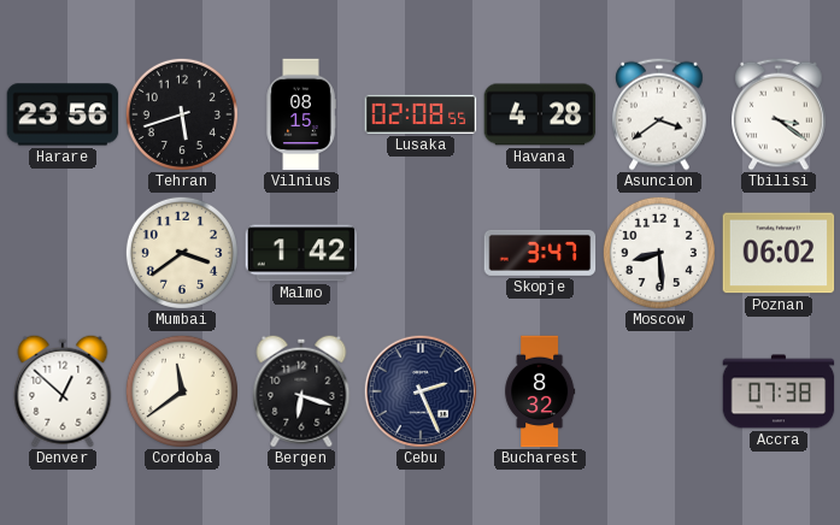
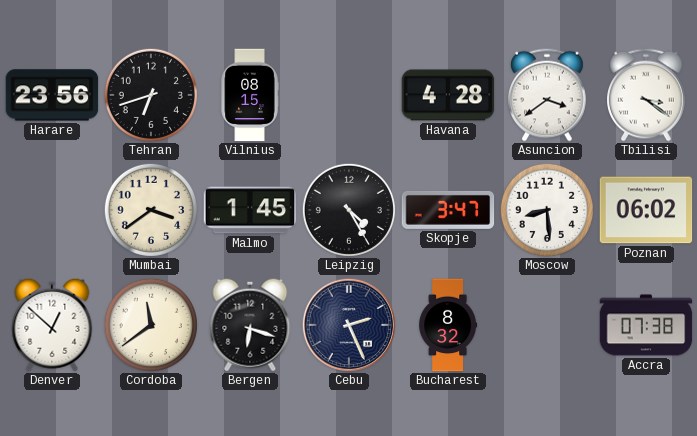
Tehran: 5:42 -> 6:42 (151, 95)
Lusaka: 02:08 -> none (421, 114)
Malmo: 1:42 -> 1:45 (250, 210)
Leipzig: none -> 4:25 (349, 210)
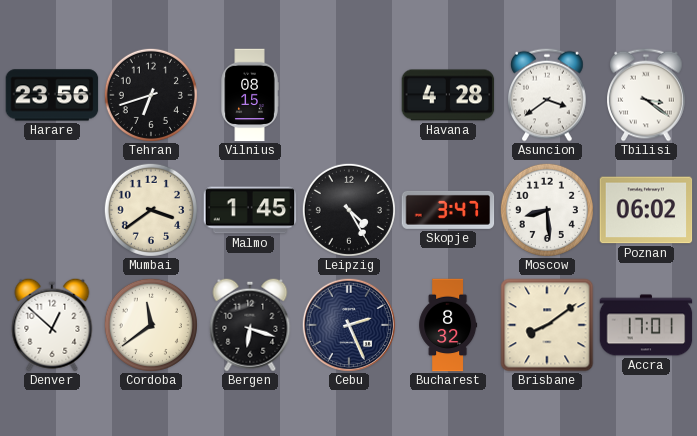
Brisbane: none -> 8:09 (547, 325)
Accra: 07:38 -> 17:01 (646, 325)
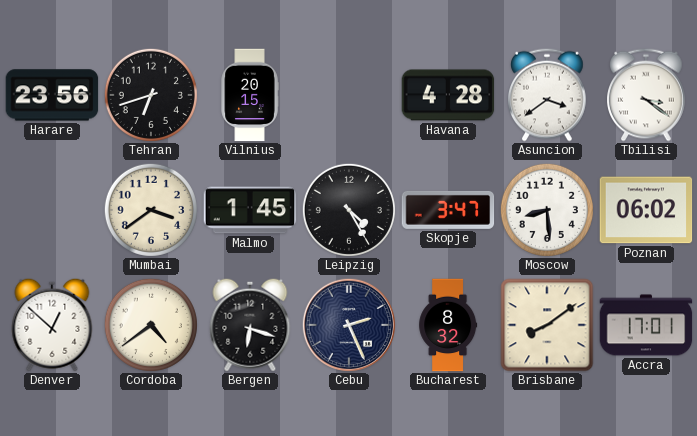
Vilnius: 08:15 -> 20:15 (250, 95)
Cordoba: 11:39 -> 4:39 (151, 325)
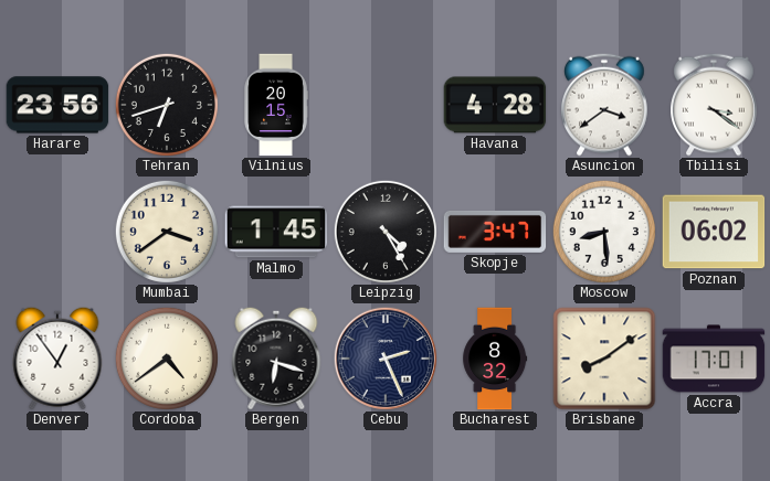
Denver: 12:52 -> 12:54 (57, 359)
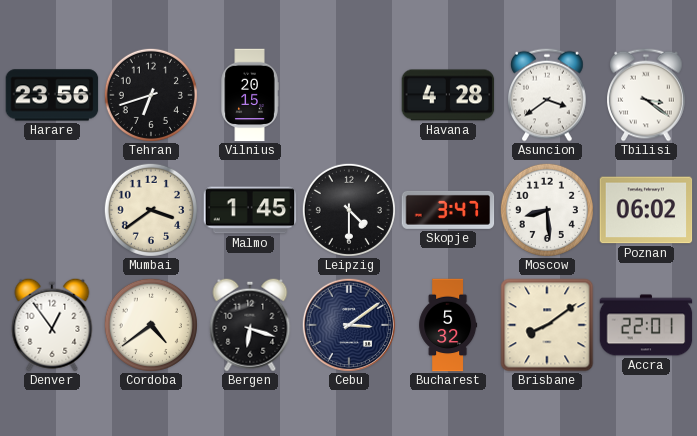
Leipzig: 4:25 -> 4:30 (349, 210)
Cebu: 2:26 -> 3:09 (348, 324)
Bucharest: 8:32 -> 5:32 (448, 325)
Accra: 17:01 -> 22:01 (646, 325)
